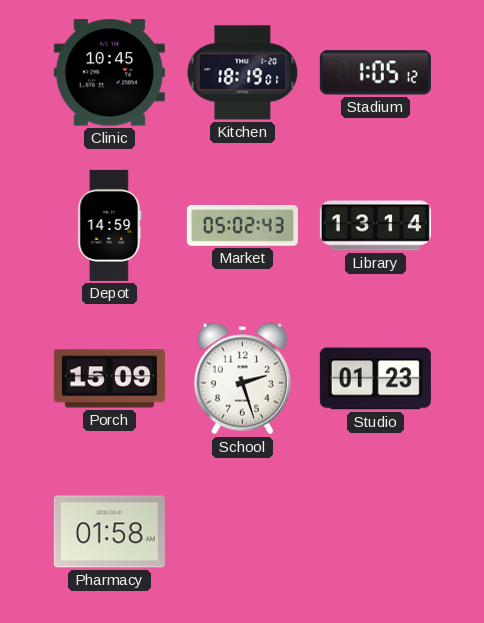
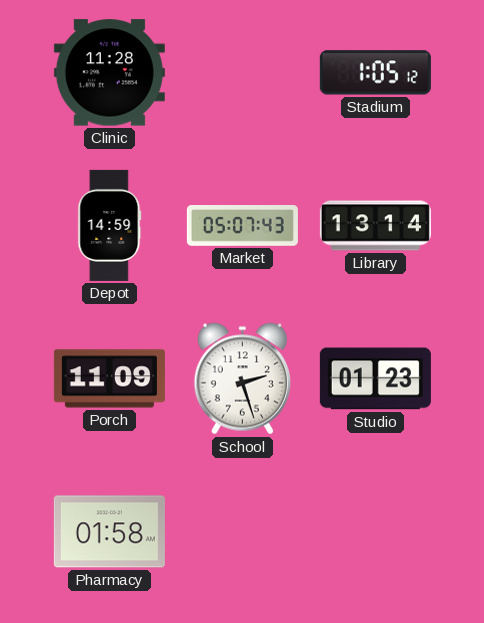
Clinic: 10:45 -> 11:28 (109, 73)
Kitchen: 18:19 -> none (243, 73)
Market: 05:02 -> 05:07 (242, 226)
Porch: 15:09 -> 11:09 (109, 379)
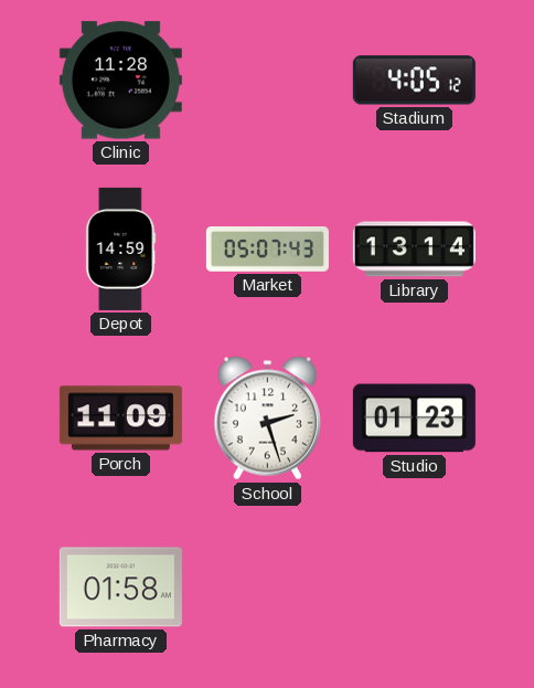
Stadium: 1:05 -> 4:05 (414, 81)
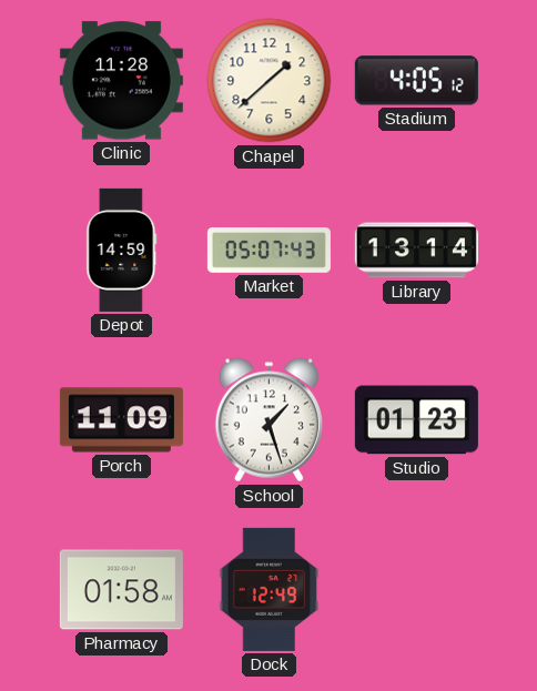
Chapel: none -> 1:38 (270, 81)
School: 2:27 -> 1:27 (268, 420)
Dock: none -> 12:49 (270, 589)
